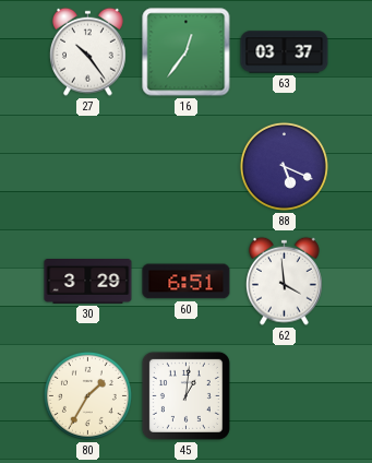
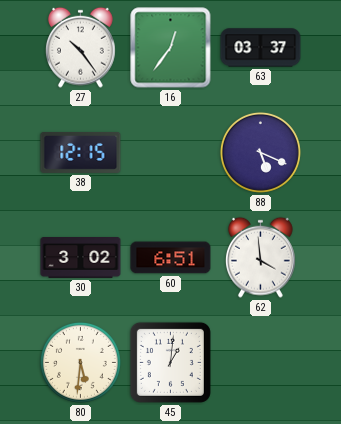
38: none -> 12:15 (81, 152)
30: 3:29 -> 3:02 (81, 258)
80: 1:35 -> 5:31 (80, 362)
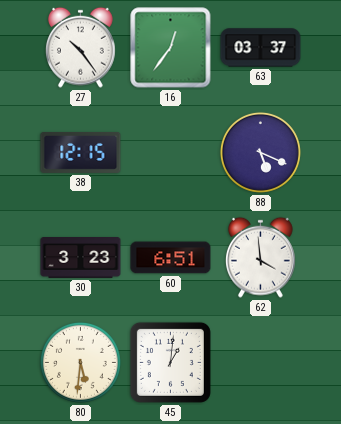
30: 3:02 -> 3:23 (81, 258)
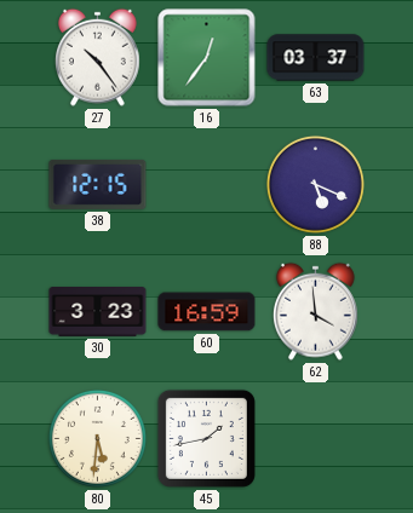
60: 6:51 -> 16:59 (207, 312)
45: 1:01 -> 1:43 (206, 438)
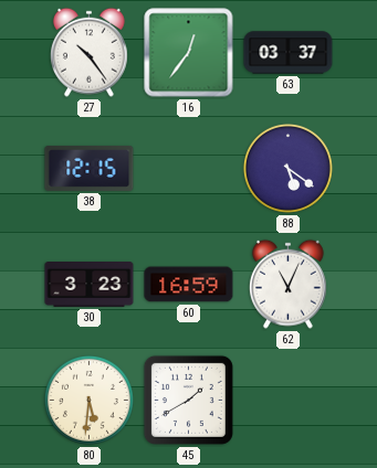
88: 5:19 -> 5:21 (287, 168)
62: 3:59 -> 11:04 (289, 284)
45: 1:43 -> 1:40 (188, 400)
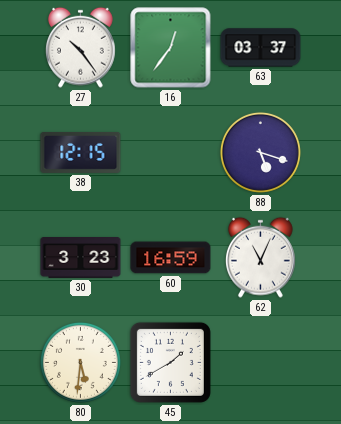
88: 5:21 -> 5:18 (260, 152)
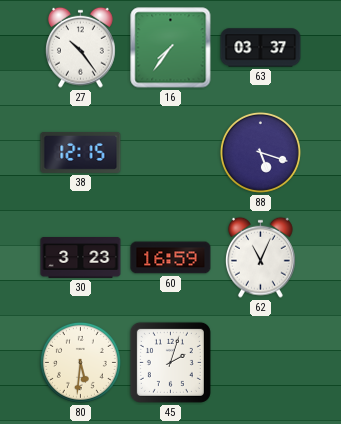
16: 12:36 -> 7:36 (171, 48)
45: 1:40 -> 2:03 (170, 362)
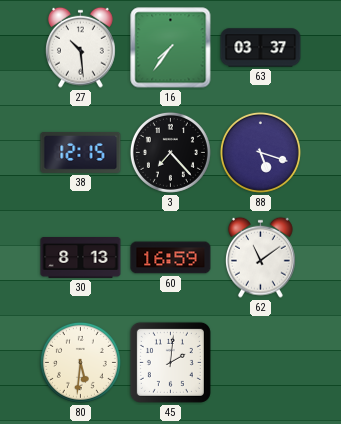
27: 10:24 -> 10:29 (81, 47)
3: none -> 7:23 (170, 152)
30: 3:23 -> 8:13 (81, 258)
62: 11:04 -> 11:09 (261, 257)
45: 2:03 -> 2:01 (170, 362)
